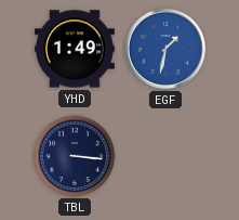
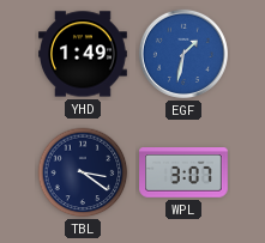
TBL: 3:16 -> 3:21 (83, 172)
WPL: none -> 3:07 (185, 172)
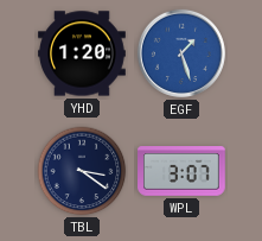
YHD: 1:49 -> 1:20 (82, 53)
EGF: 1:32 -> 1:27 (181, 53)
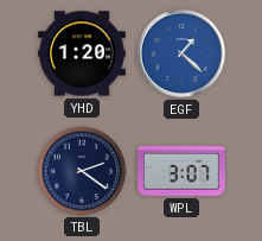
EGF: 1:27 -> 1:22 (181, 53)
TBL: 3:21 -> 2:21 (82, 171)
